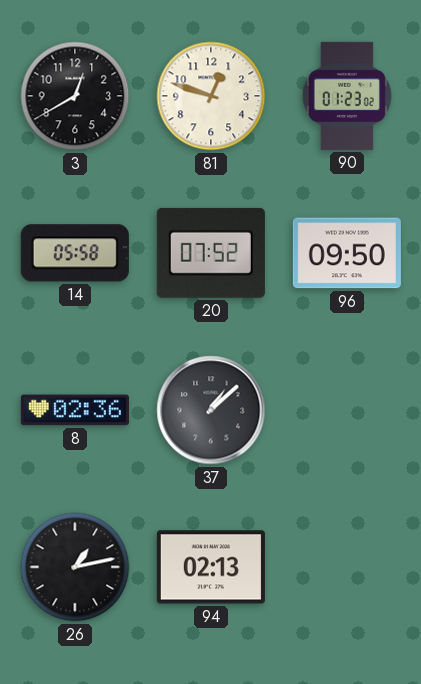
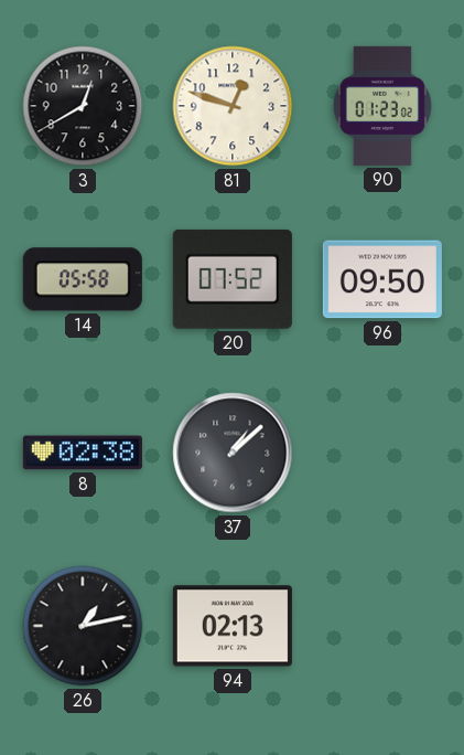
8: 02:36 -> 02:38 (83, 453)
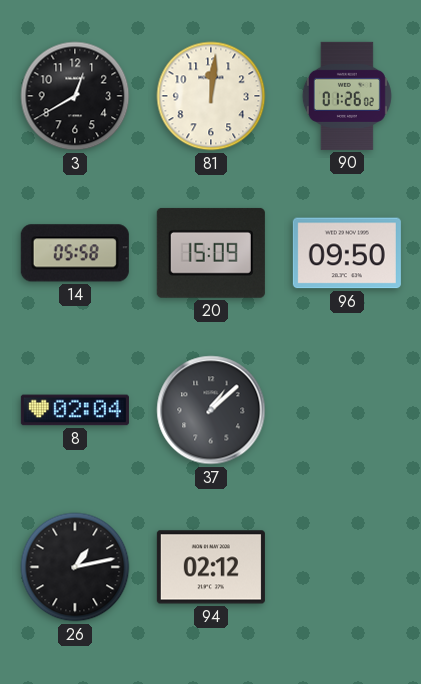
81: 12:48 -> 12:01 (211, 96)
90: 01:23 -> 01:26 (347, 96)
20: 07:52 -> 15:09 (211, 253)
8: 02:38 -> 02:04 (75, 410)
94: 02:13 -> 02:12 (211, 567)
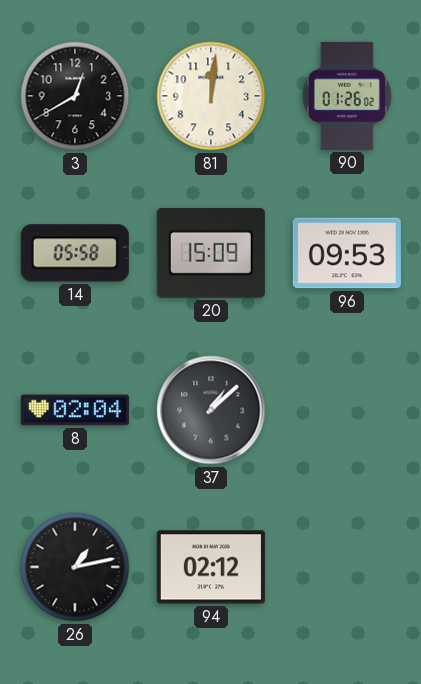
96: 09:50 -> 09:53 (347, 253)
